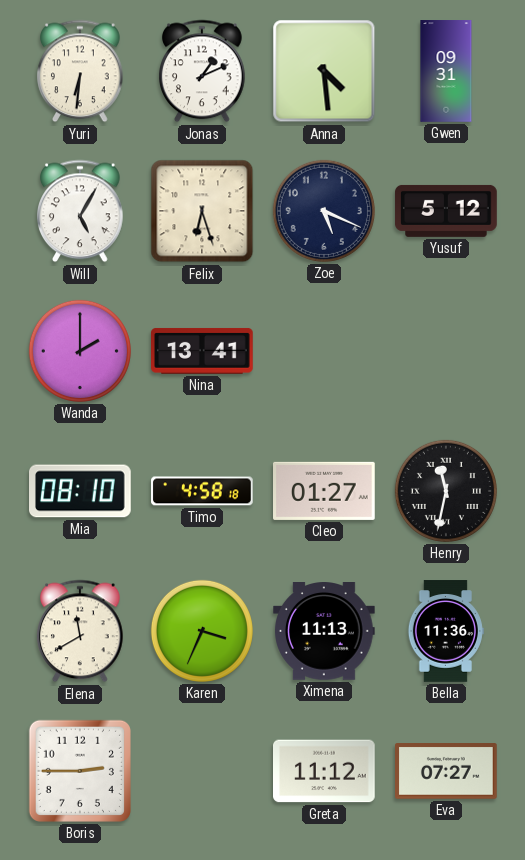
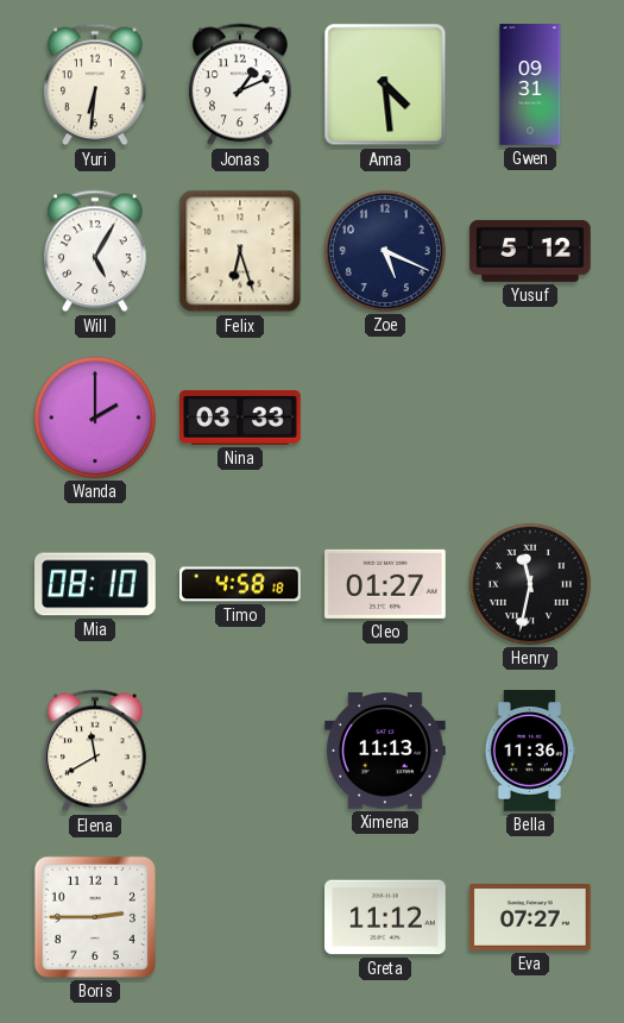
Nina: 13:41 -> 03:33 (241, 418)
Karen: 3:34 -> none (202, 631)
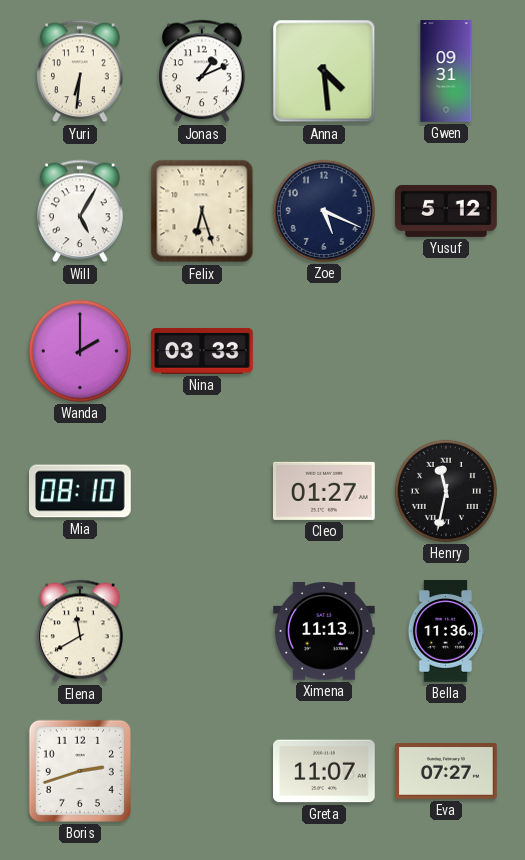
Timo: 4:58 -> none (240, 584)
Boris: 2:45 -> 2:42 (80, 771)
Greta: 11:12 -> 11:07 (325, 771)
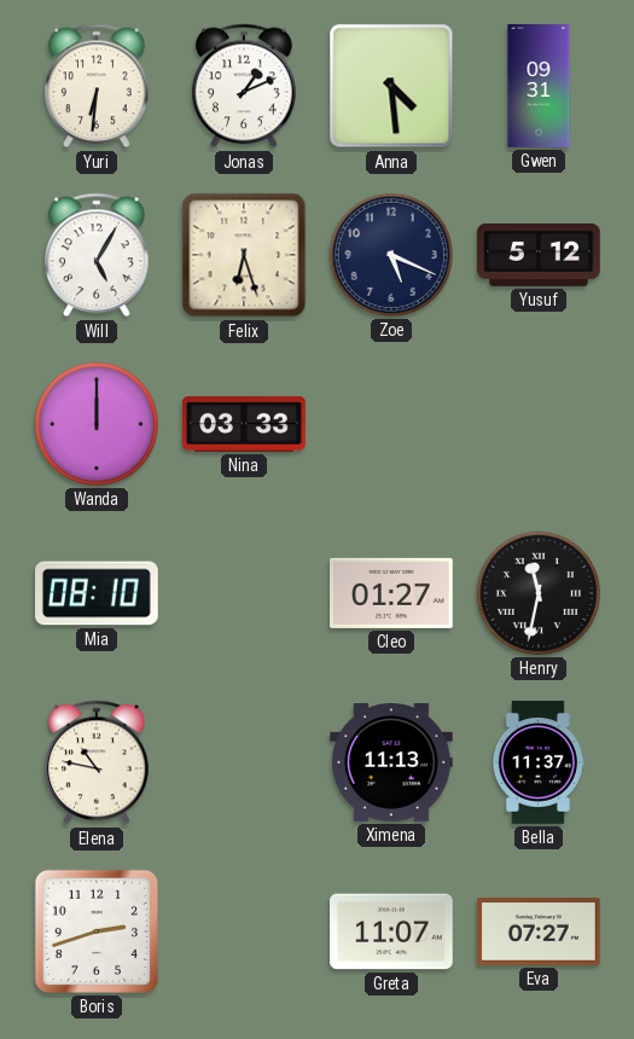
Wanda: 2:00 -> 12:00 (97, 424)
Elena: 11:40 -> 10:47 (98, 762)
Bella: 11:36 -> 11:37 (539, 762)
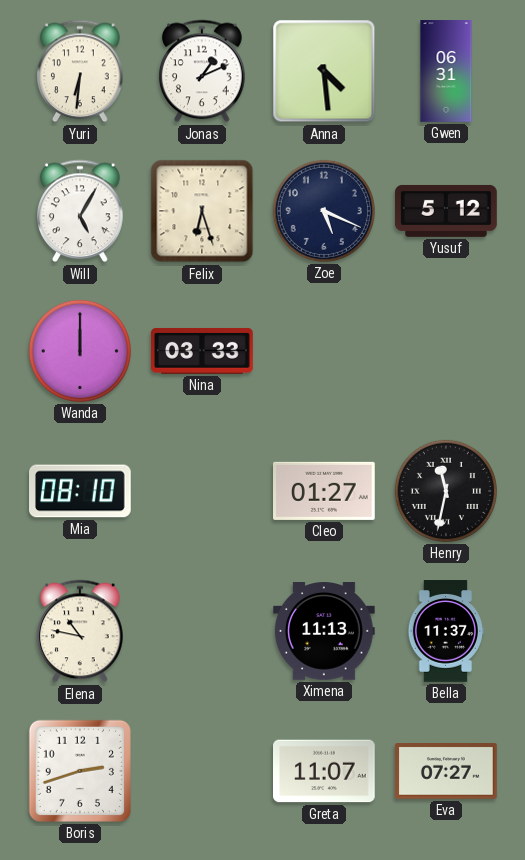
Gwen: 09:31 -> 06:31 (446, 71)
